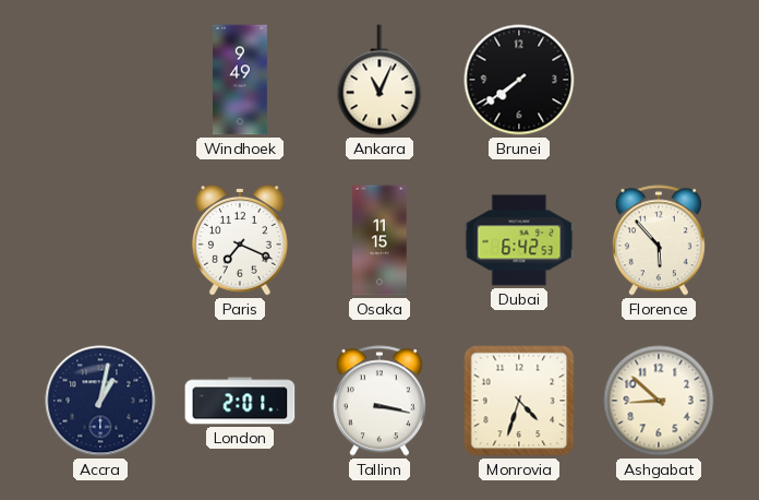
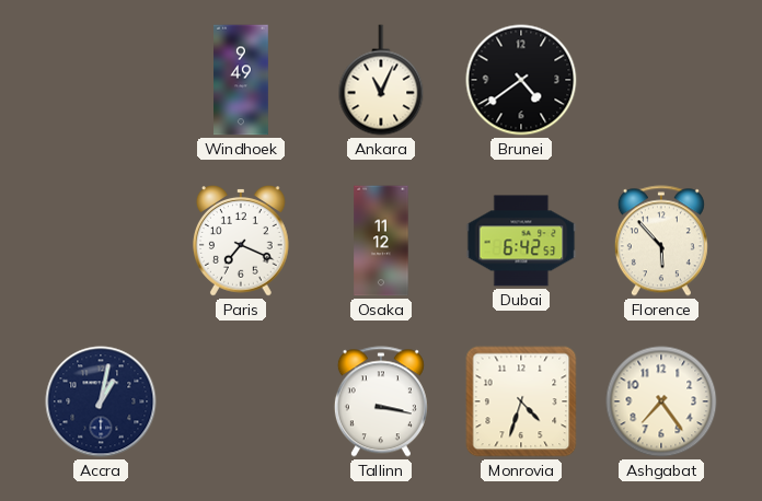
Brunei: 7:39 -> 4:39 (521, 80)
Osaka: 11:15 -> 11:12 (381, 241)
London: 2:01 -> none (240, 401)
Ashgabat: 8:52 -> 7:24 (661, 401)
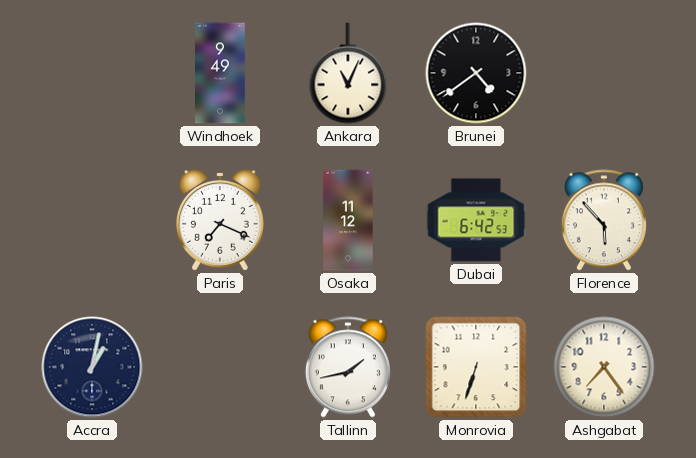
Tallinn: 3:17 -> 1:43 (348, 367)
Monrovia: 4:33 -> 6:33 (476, 367)
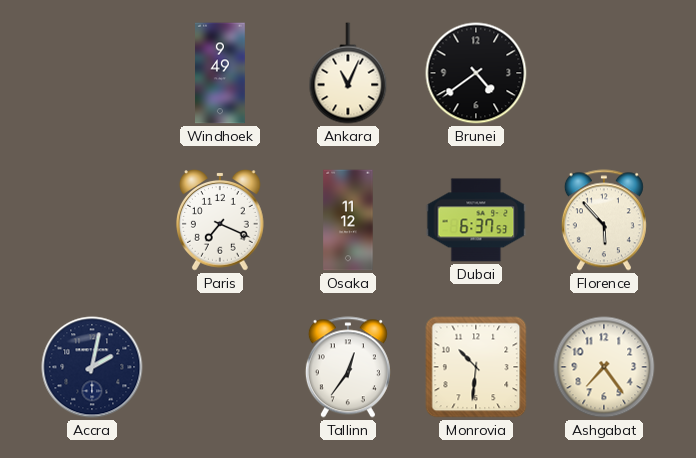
Dubai: 6:42 -> 6:37 (476, 220)
Accra: 1:02 -> 2:02 (92, 367)
Tallinn: 1:43 -> 12:36 (348, 367)
Monrovia: 6:33 -> 10:31 (476, 367)
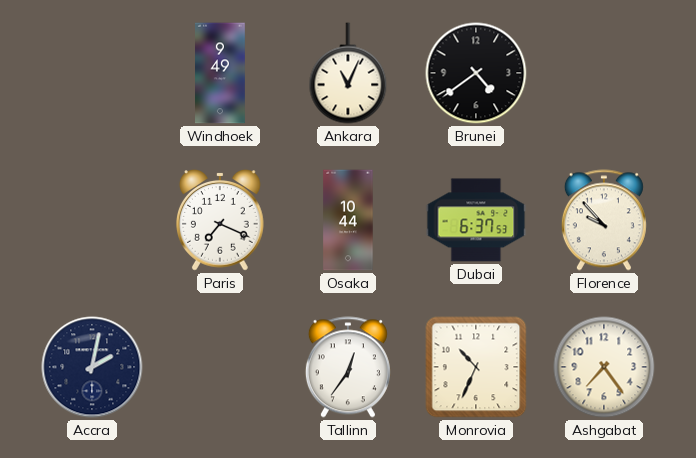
Osaka: 11:12 -> 10:44 (348, 220)
Florence: 5:53 -> 9:53 (604, 220)
Monrovia: 10:31 -> 10:34 (476, 367)
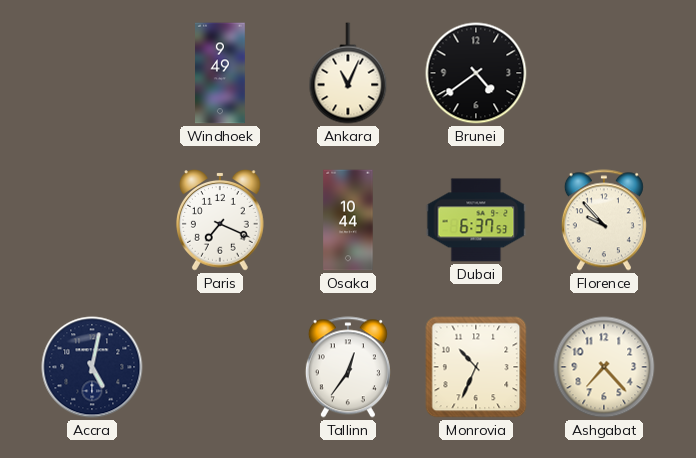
Accra: 2:02 -> 5:02 (92, 367)
Ashgabat: 7:24 -> 7:23 (604, 367)
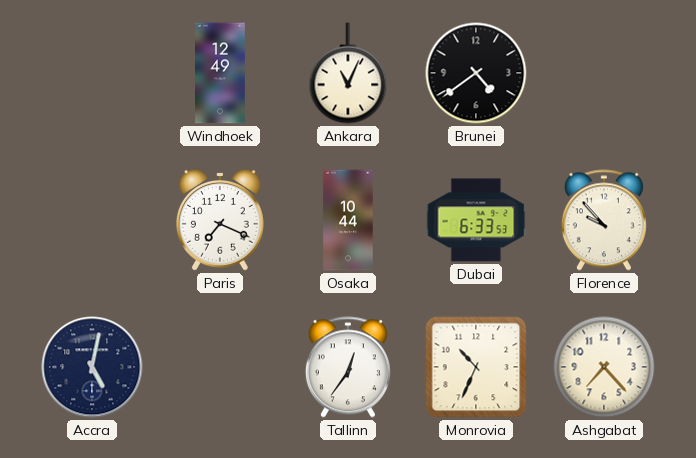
Windhoek: 9:49 -> 12:49 (221, 73)
Dubai: 6:37 -> 6:33 (476, 220)
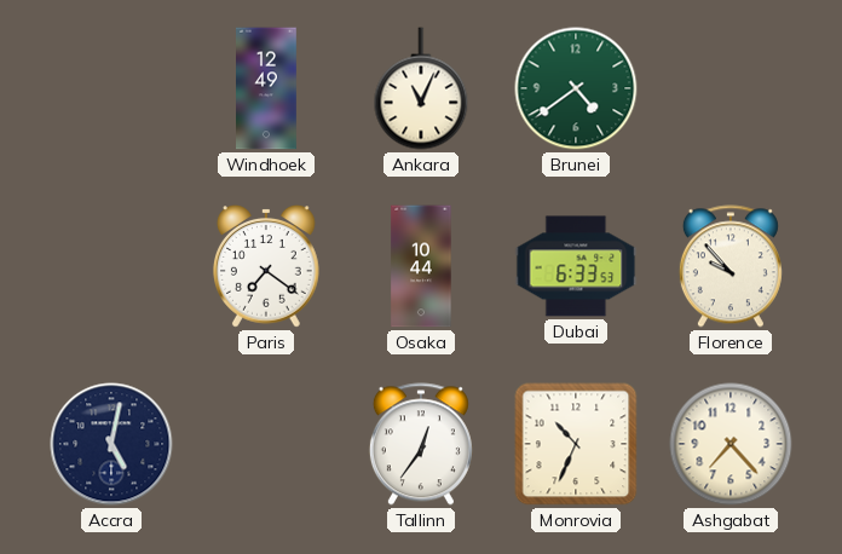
Brunei dial: black -> green (576, 88)
Paris: 7:19 -> 7:21 (267, 267)
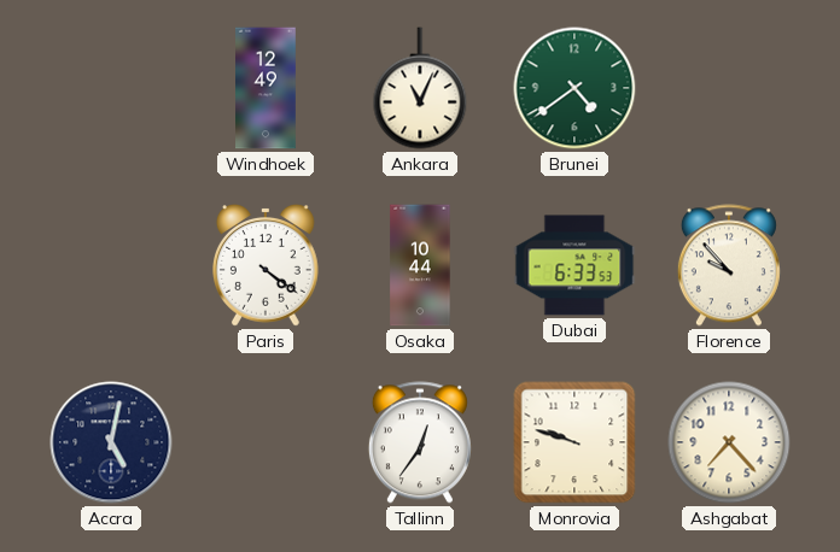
Paris: 7:21 -> 4:21 (267, 266)
Monrovia: 10:34 -> 9:48 (574, 442)
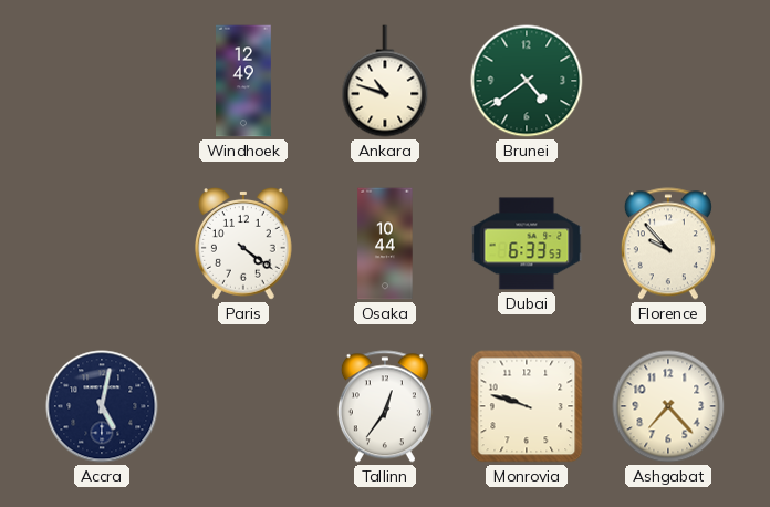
Ankara: 11:04 -> 10:48 (385, 81)
